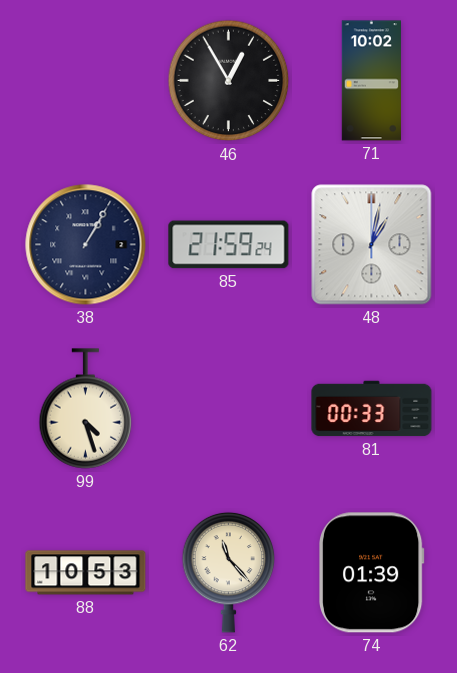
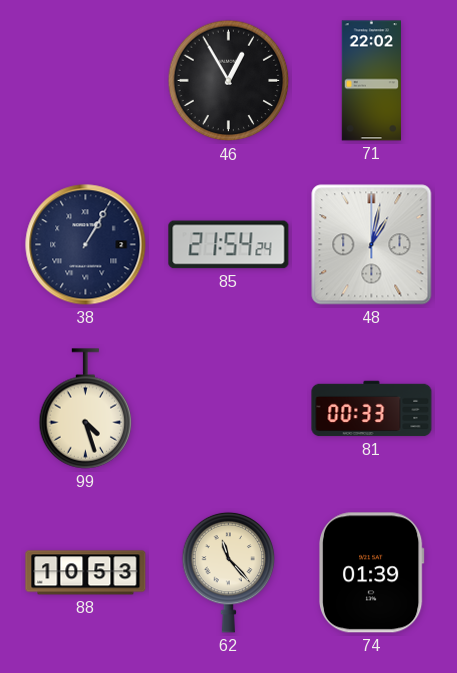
71: 10:02 -> 22:02 (371, 81)
85: 21:59 -> 21:54 (229, 245)
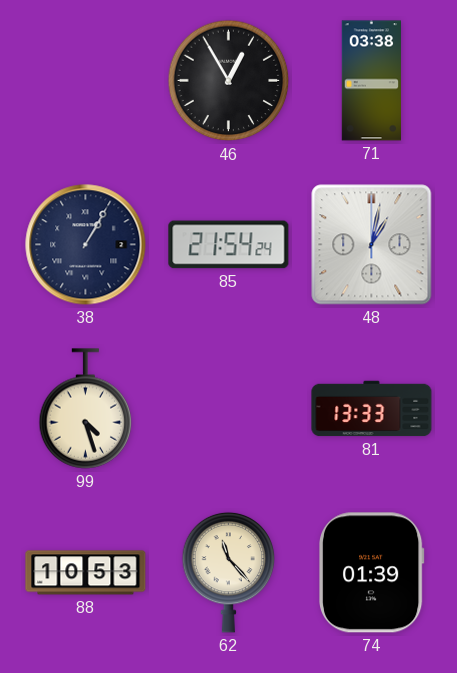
71: 22:02 -> 03:38 (371, 81)
81: 00:33 -> 13:33 (372, 409)
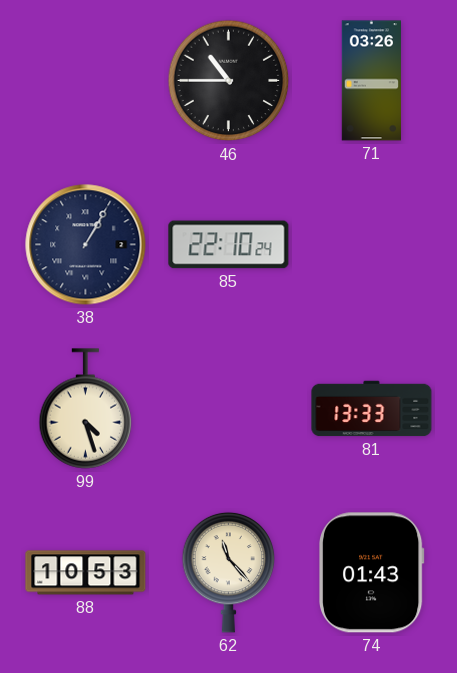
46: 12:55 -> 10:45 (229, 81)
71: 03:38 -> 03:26 (371, 81)
85: 21:54 -> 22:10 (229, 245)
48: 1:02 -> none (372, 245)
74: 01:39 -> 01:43 (372, 573)
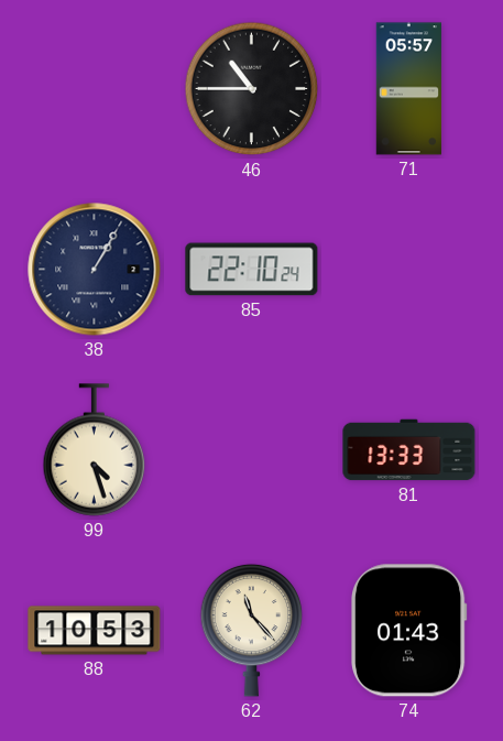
71: 03:26 -> 05:57 (408, 89)
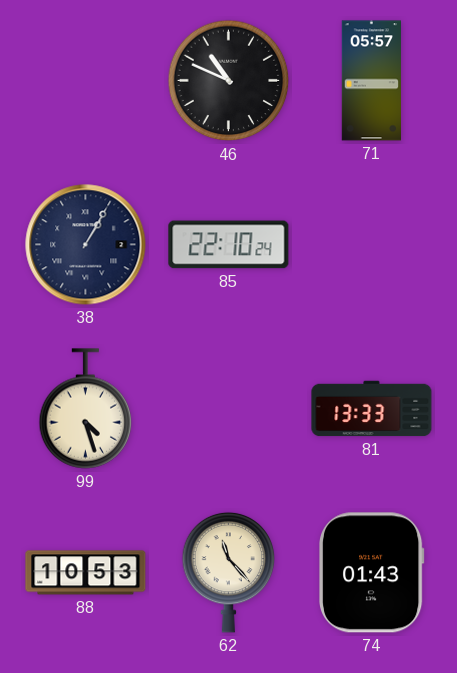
46: 10:45 -> 10:49 (229, 81)
